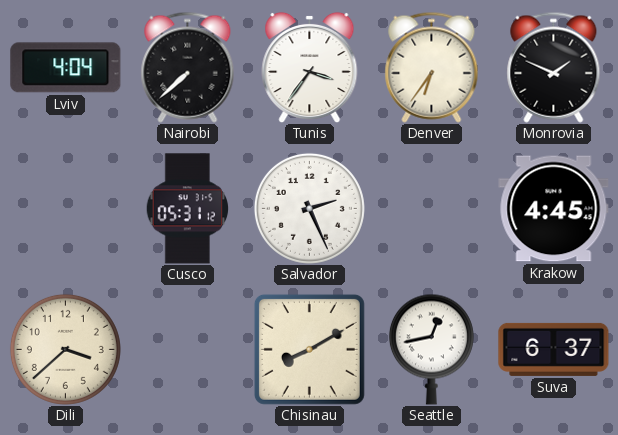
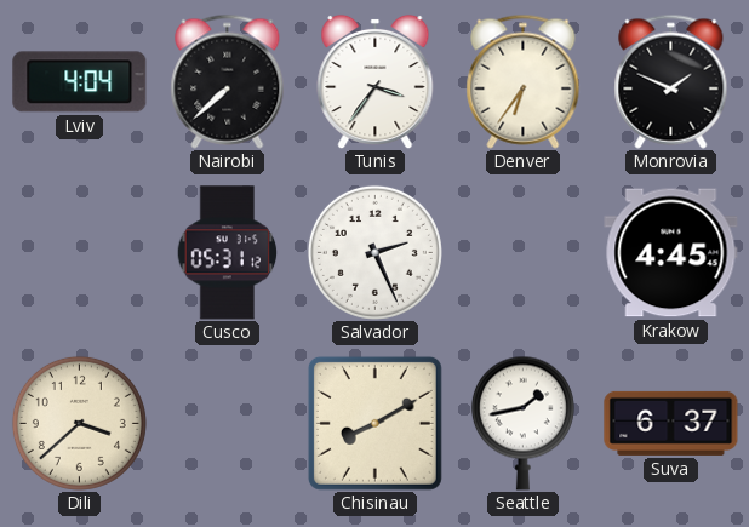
Seattle: 12:43 -> 1:43 (522, 423)
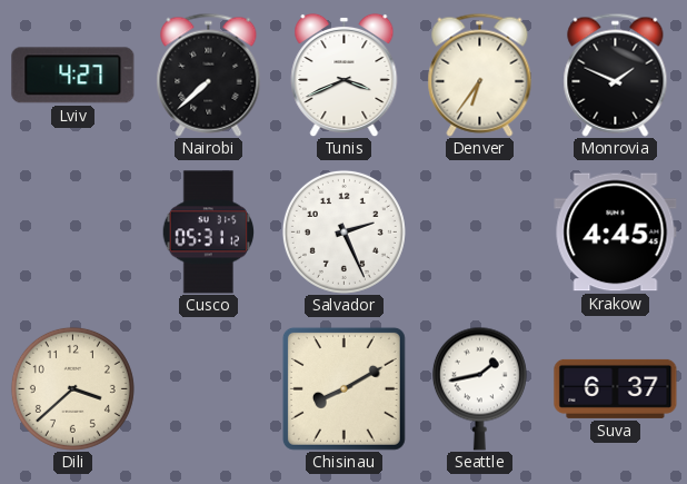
Lviv: 4:04 -> 4:27 (73, 76)
Tunis: 3:36 -> 3:41 (345, 75)
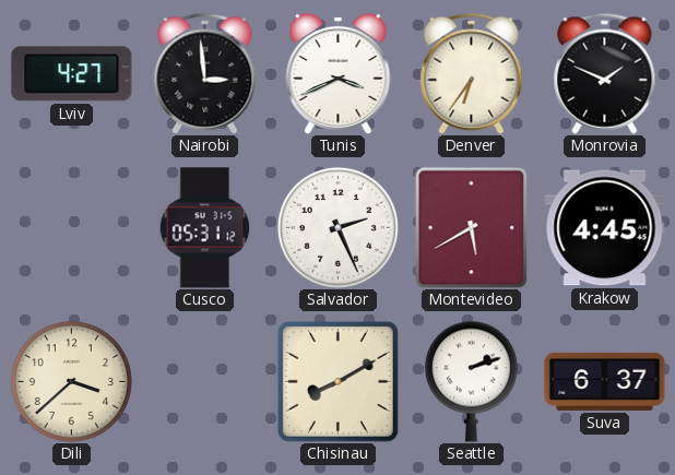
Nairobi: 7:38 -> 2:59 (205, 73)
Montevideo: none -> 5:40 (472, 227)
Seattle: 1:43 -> 2:12 (471, 381)
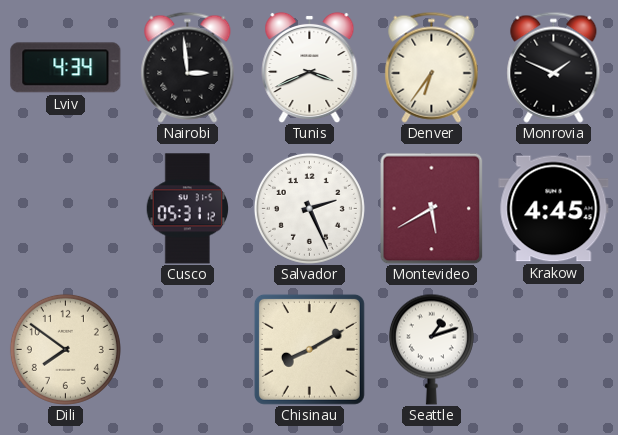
Lviv: 4:27 -> 4:34 (66, 68)
Dili: 3:38 -> 7:51 (65, 349)
Seattle: 2:12 -> 1:12 (431, 349)
Suva: 6:37 -> none (605, 381)
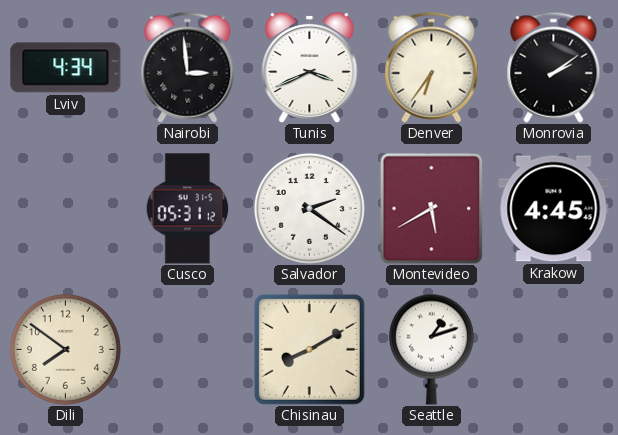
Monrovia: 1:49 -> 2:09 (554, 67)
Salvador: 2:26 -> 2:21 (309, 208)
